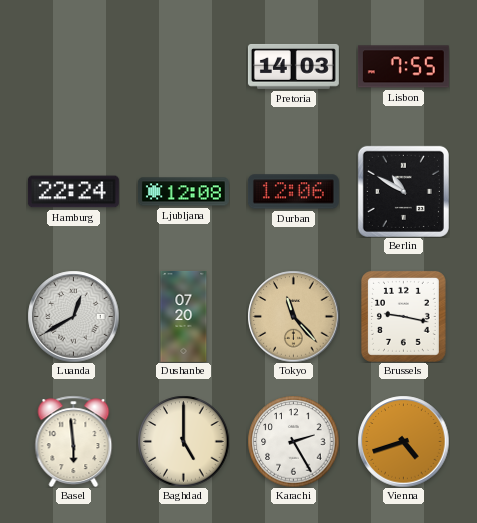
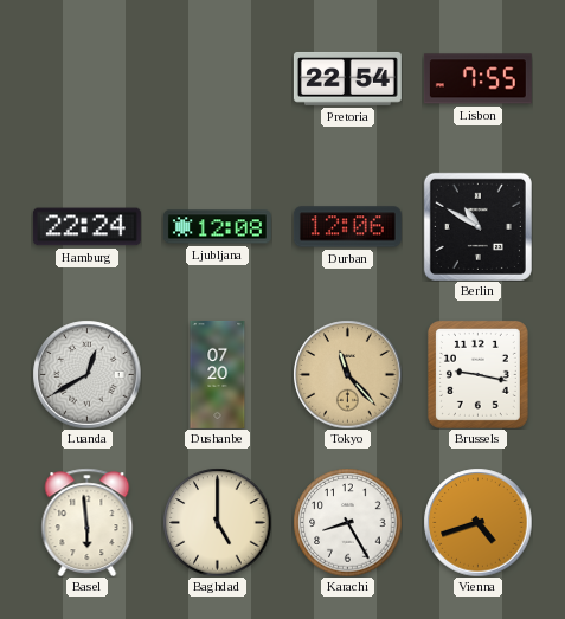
Pretoria: 14:03 -> 22:54 (347, 78)
Karachi: 2:25 -> 8:25 (347, 522)
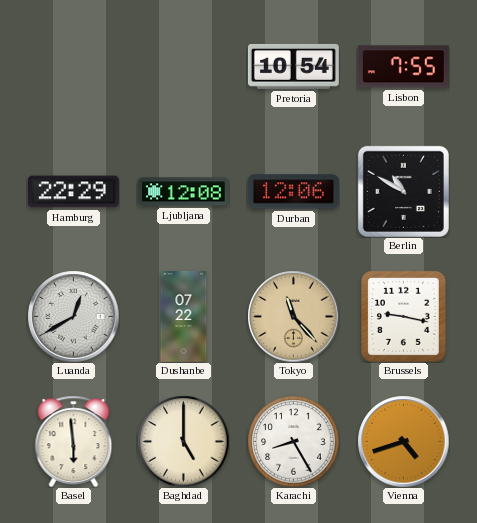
Pretoria: 22:54 -> 10:54 (293, 66)
Hamburg: 22:24 -> 22:29 (73, 192)
Dushanbe: 07:20 -> 07:22 (184, 316)
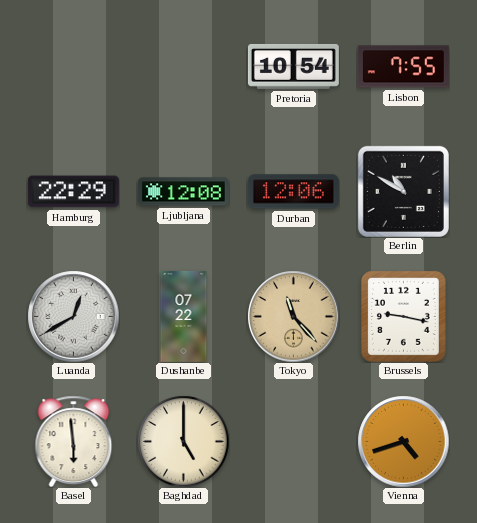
Karachi: 8:25 -> none (293, 441)
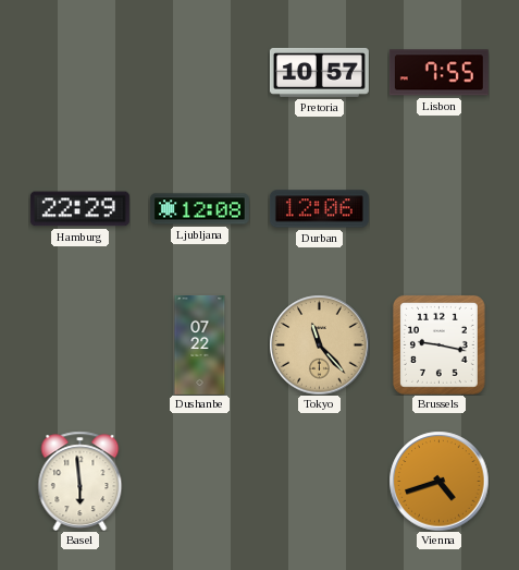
Pretoria: 10:54 -> 10:57 (319, 72)
Berlin: 10:50 -> none (403, 191)
Luanda: 12:40 -> none (73, 316)
Baghdad: 5:00 -> none (183, 441)
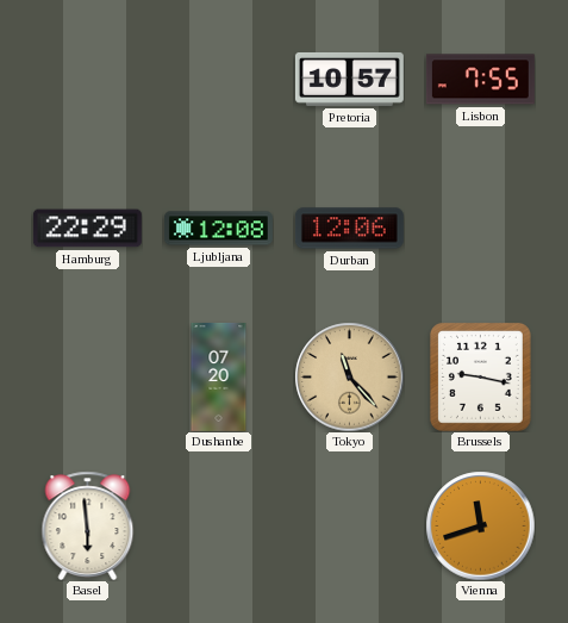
Dushanbe: 07:22 -> 07:20 (219, 376)
Vienna: 4:42 -> 11:42 (480, 525)
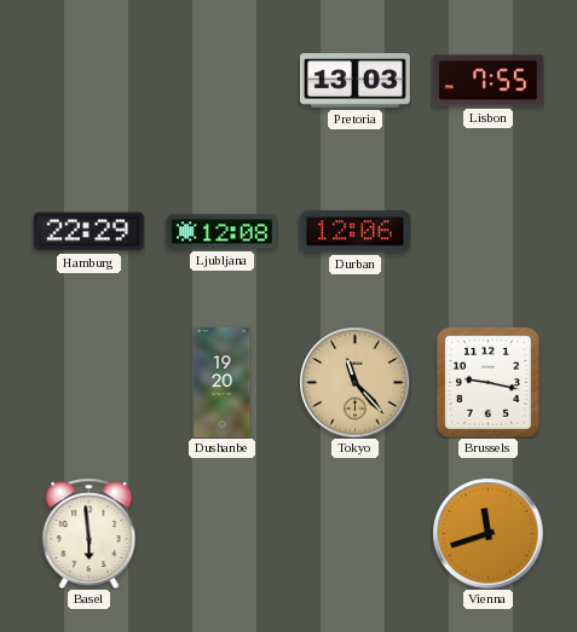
Pretoria: 10:57 -> 13:03 (354, 80)
Dushanbe: 07:20 -> 19:20 (223, 382)
